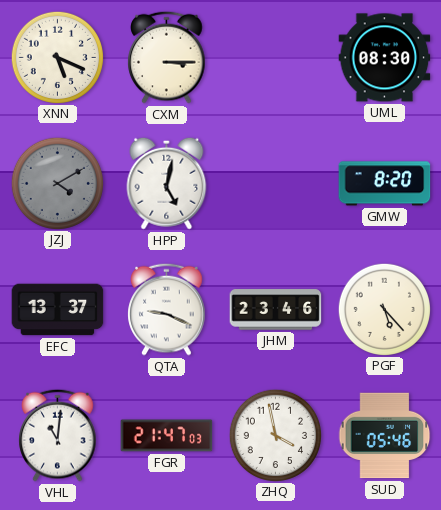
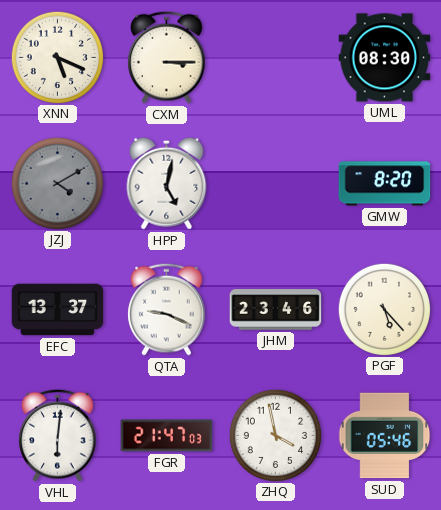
VHL: 11:01 -> 6:01 (58, 435)
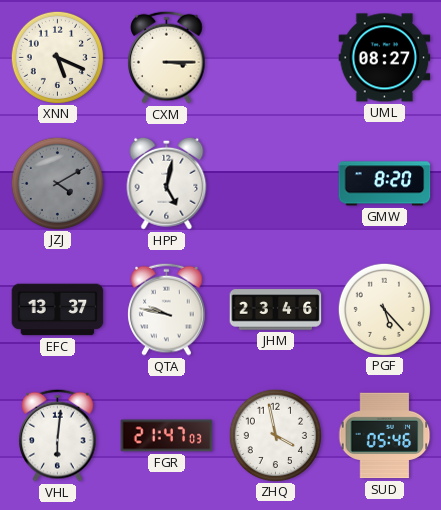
UML: 08:30 -> 08:27 (385, 58)
QTA: 9:19 -> 9:47 (167, 309)
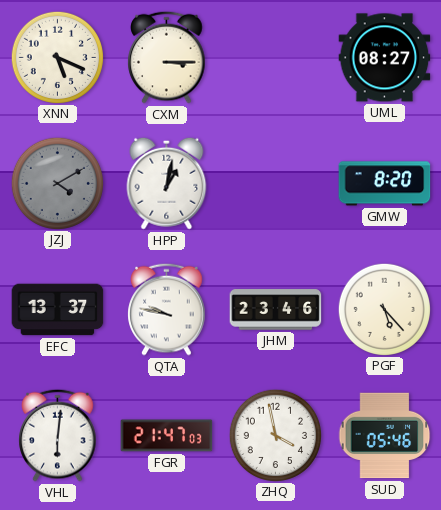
HPP: 5:02 -> 1:02 (167, 183)
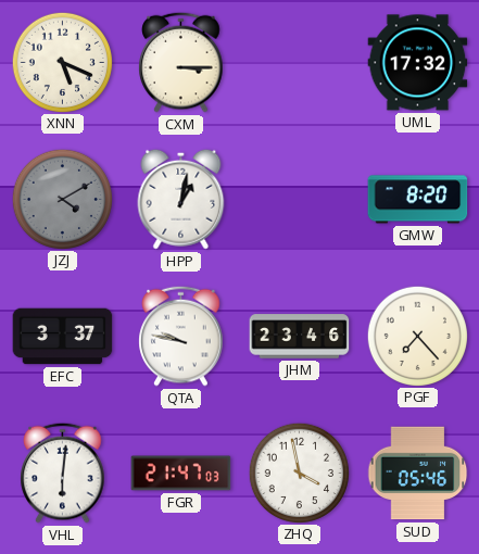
UML: 08:27 -> 17:32 (418, 63)
EFC: 13:37 -> 3:37 (63, 337)
PGF: 5:23 -> 7:23 (417, 336)
